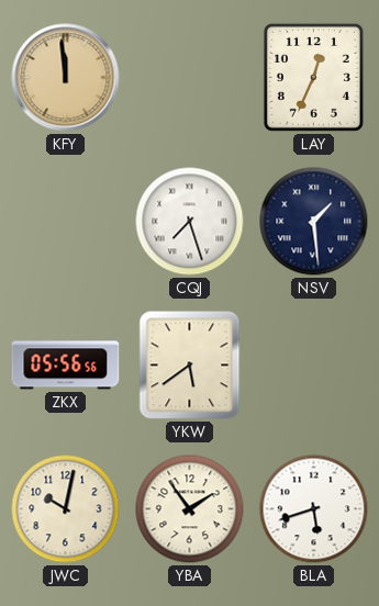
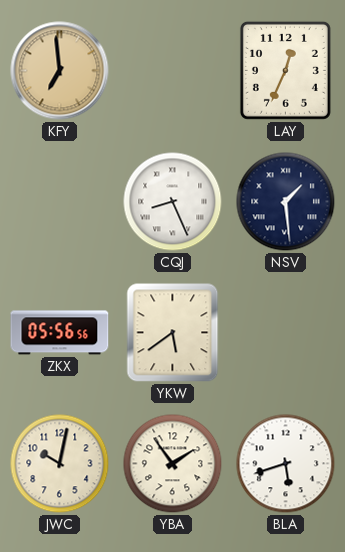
KFY: 11:59 -> 6:59 (60, 71)
CQJ: 7:27 -> 8:26 (173, 202)
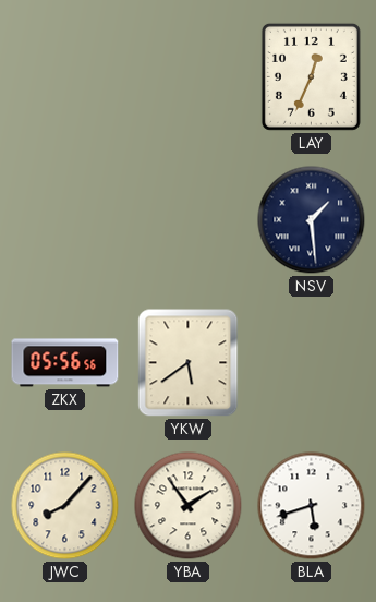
KFY: 6:59 -> none (60, 71)
CQJ: 8:26 -> none (173, 202)
JWC: 10:02 -> 8:07 (65, 506)
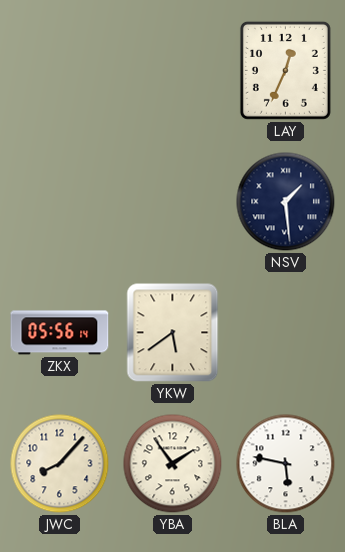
ZKX: 05:56:56 -> 05:56:14 (60, 333)
BLA: 5:42 -> 5:47 (286, 464)
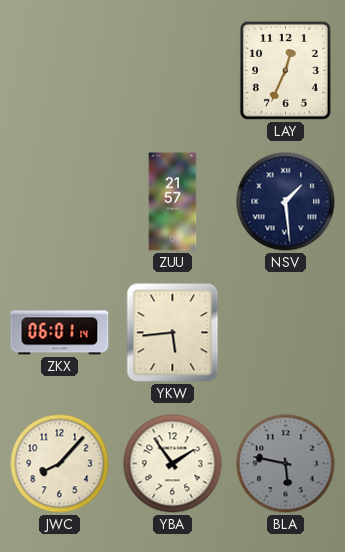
ZUU: none -> 21:57 (173, 202)
ZKX: 05:56 -> 06:01 (60, 333)
YKW: 5:39 -> 5:44 (173, 333)
BLA dial: white -> grey (286, 464)
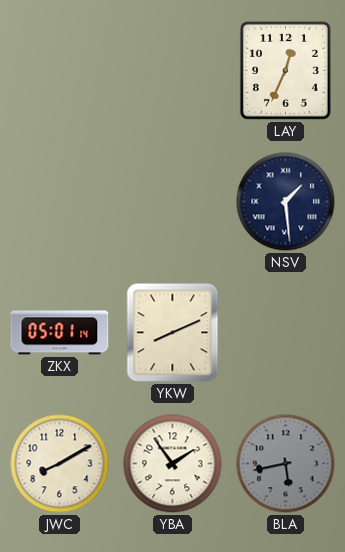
ZUU: 21:57 -> none (173, 202)
ZKX: 06:01 -> 05:01 (60, 333)
YKW: 5:44 -> 8:11 (173, 333)
JWC: 8:07 -> 8:10 (60, 464)
BLA: 5:47 -> 5:43 (286, 464)
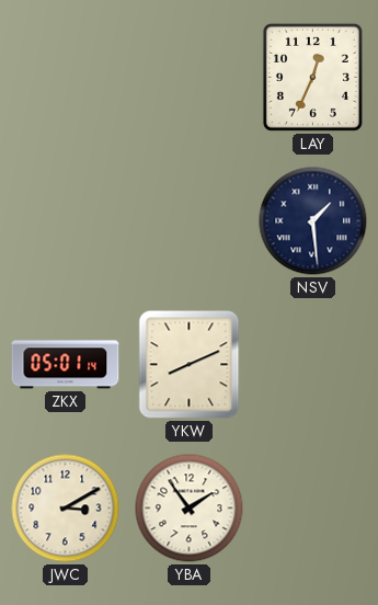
JWC: 8:10 -> 3:10 (66, 509)
BLA: 5:43 -> none (286, 464)
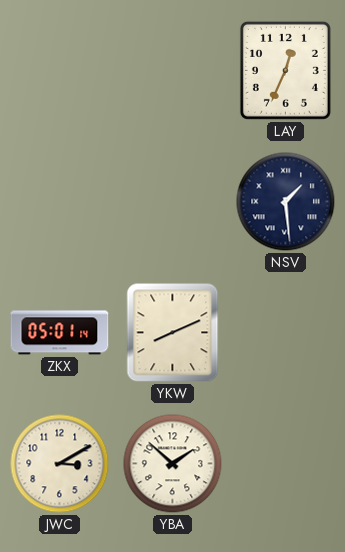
YBA: 1:54 -> 1:52 (173, 464)
